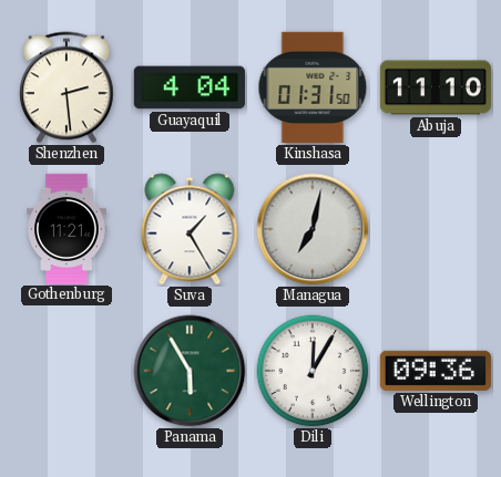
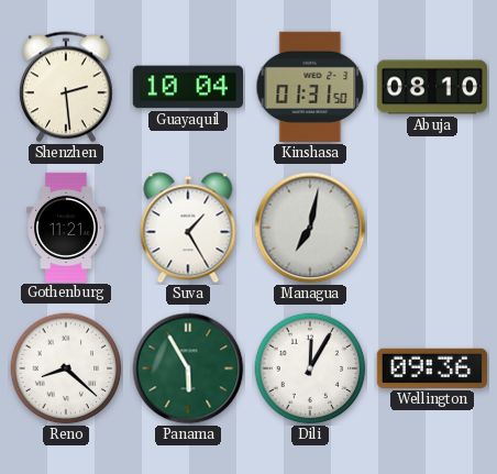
Guayaquil: 4:04 -> 10:04 (188, 87)
Abuja: 11:10 -> 08:10 (431, 87)
Reno: none -> 8:22 (66, 368)
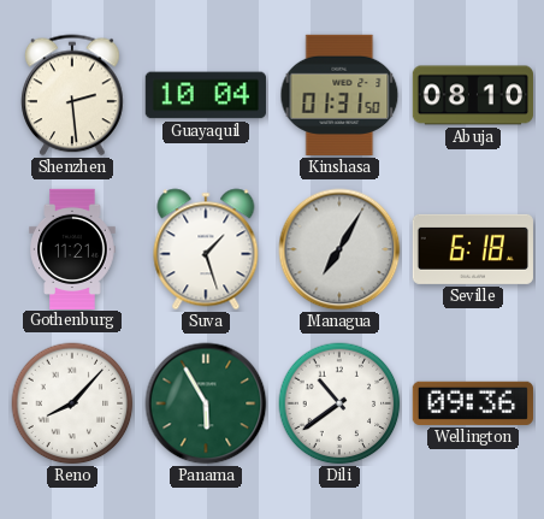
Suva: 1:25 -> 1:27 (206, 249)
Managua: 7:02 -> 7:05 (339, 249)
Seville: none -> 6:18 (473, 249)
Reno: 8:22 -> 8:07 (72, 403)
Dili: 12:05 -> 10:39 (339, 403)
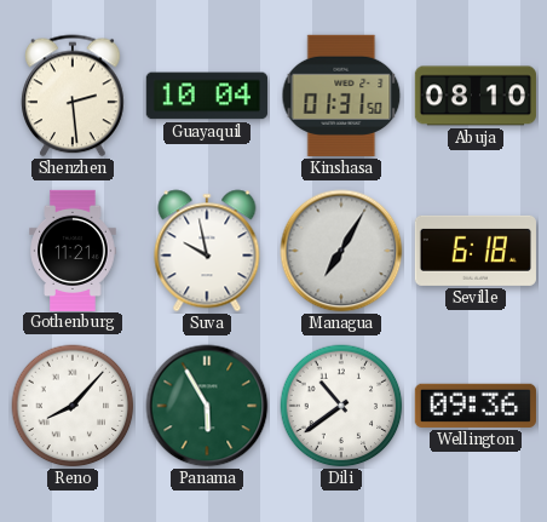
Suva: 1:27 -> 9:58 (207, 251)
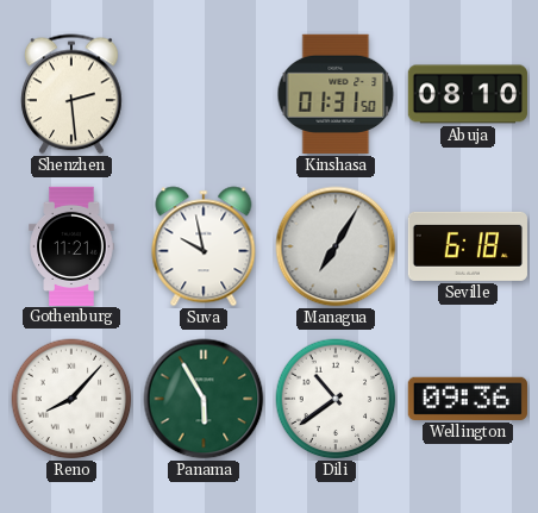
Guayaquil: 10:04 -> none (207, 96)
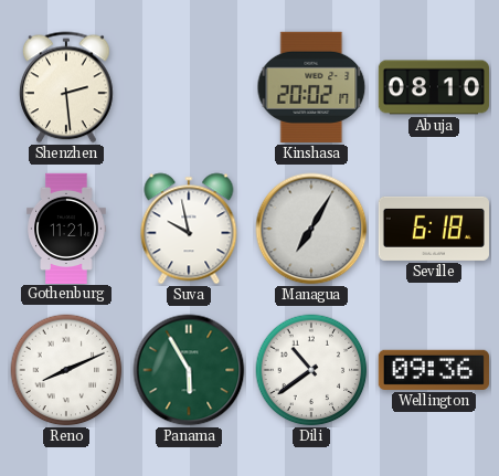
Kinshasa: 01:31 -> 20:02 (311, 87)
Reno: 8:07 -> 8:11 (66, 370)
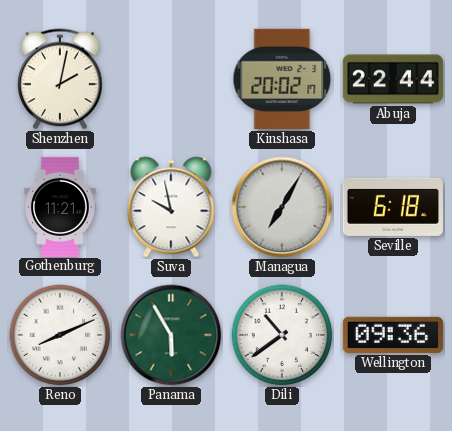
Shenzhen: 2:29 -> 2:02 (60, 79)
Abuja: 08:10 -> 22:44 (392, 79)
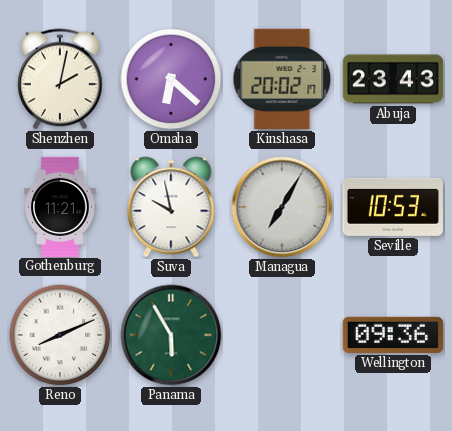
Omaha: none -> 6:22 (171, 79)
Abuja: 22:44 -> 23:43 (392, 79)
Seville: 6:18 -> 10:53 (393, 207)
Dili: 10:39 -> none (282, 335)
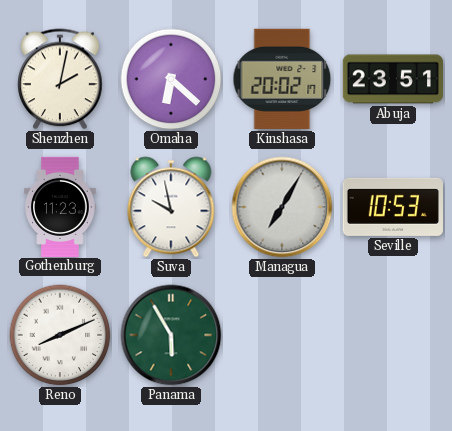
Abuja: 23:43 -> 23:51 (392, 79)
Gothenburg: 11:21 -> 11:23 (60, 206)
Wellington: 09:36 -> none (393, 335)
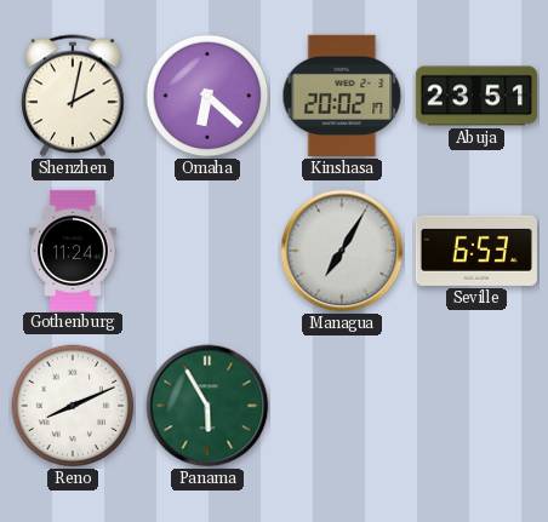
Gothenburg: 11:23 -> 11:24 (73, 249)
Suva: 9:58 -> none (171, 207)
Seville: 10:53 -> 6:53 (476, 251)
